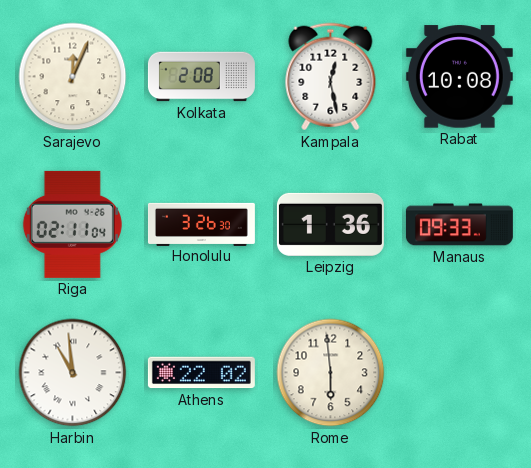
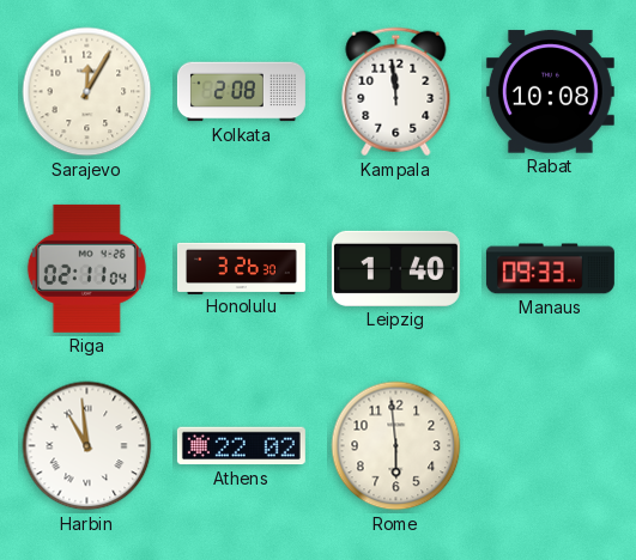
Sarajevo: 12:04 -> 12:05 (87, 92)
Kampala: 12:28 -> 11:59 (396, 92)
Leipzig: 1:36 -> 1:40 (395, 268)
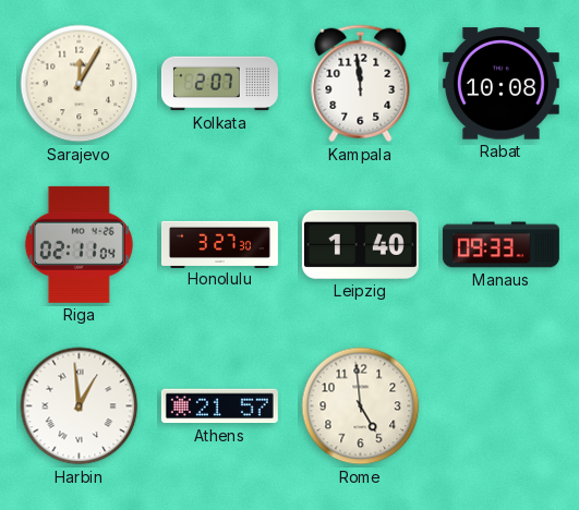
Kolkata: 2:08 -> 2:07 (219, 84)
Honolulu: 3:26 -> 3:27 (219, 244)
Harbin: 10:59 -> 12:59 (80, 406)
Athens: 22:02 -> 21:57 (219, 406)
Rome: 5:59 -> 4:59 (361, 406)
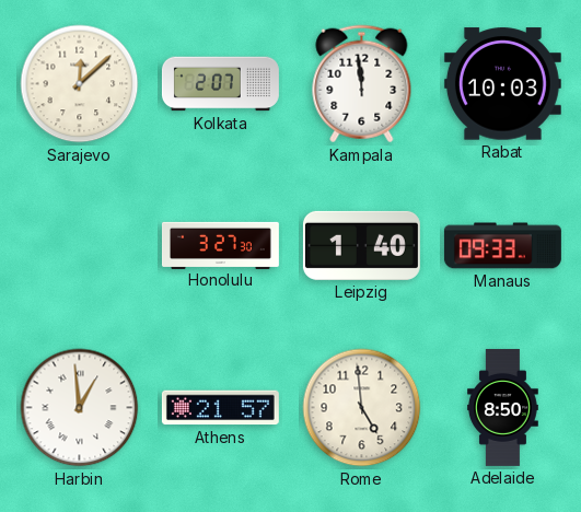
Sarajevo: 12:05 -> 12:08 (80, 84)
Rabat: 10:08 -> 10:03 (502, 84)
Riga: 02:11 -> none (79, 244)
Adelaide: none -> 8:50 (503, 407)
